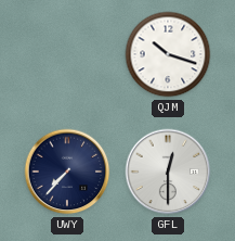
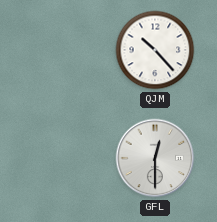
QJM: 10:18 -> 10:23 (155, 50)
UWY: 7:37 -> none (67, 172)
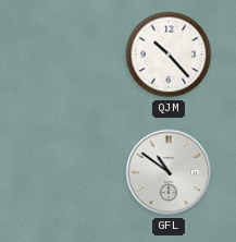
GFL: 12:30 -> 10:51 (169, 172)
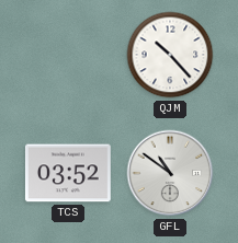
TCS: none -> 03:52 (68, 173)
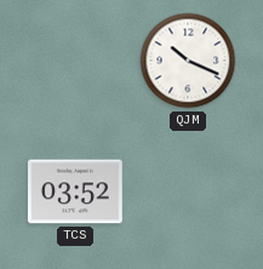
QJM: 10:23 -> 10:19 (188, 61)
GFL: 10:51 -> none (170, 173)
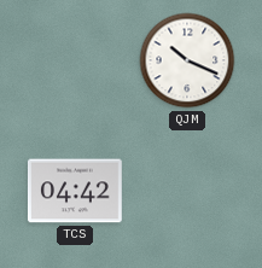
TCS: 03:52 -> 04:42 (75, 191)
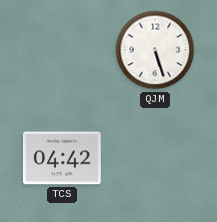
QJM: 10:19 -> 5:27 (155, 50)
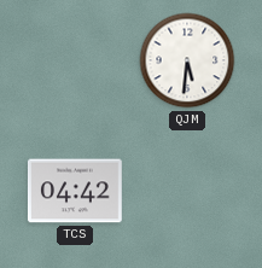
QJM: 5:27 -> 5:31 (187, 60)
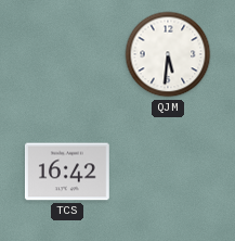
TCS: 04:42 -> 16:42 (67, 172)
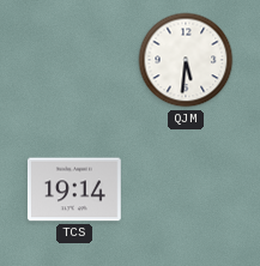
TCS: 16:42 -> 19:14 (74, 189)
